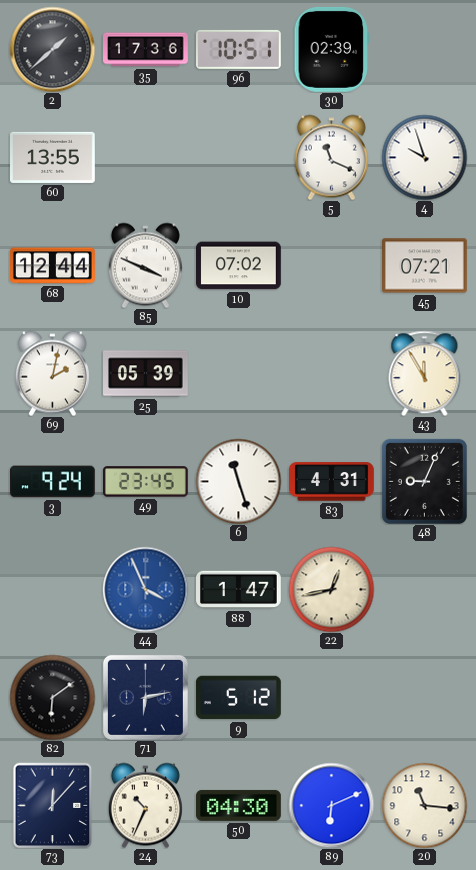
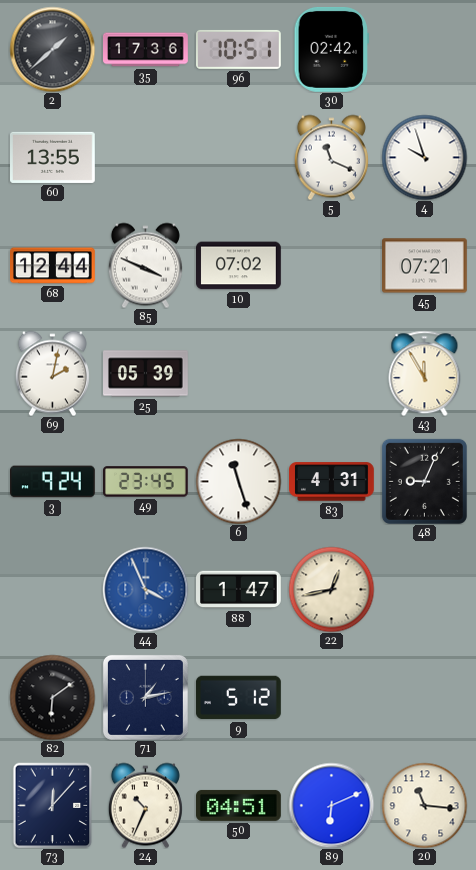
30: 02:39 -> 02:42 (331, 49)
71: 6:13 -> 1:13 (145, 697)
50: 04:30 -> 04:51 (239, 805)
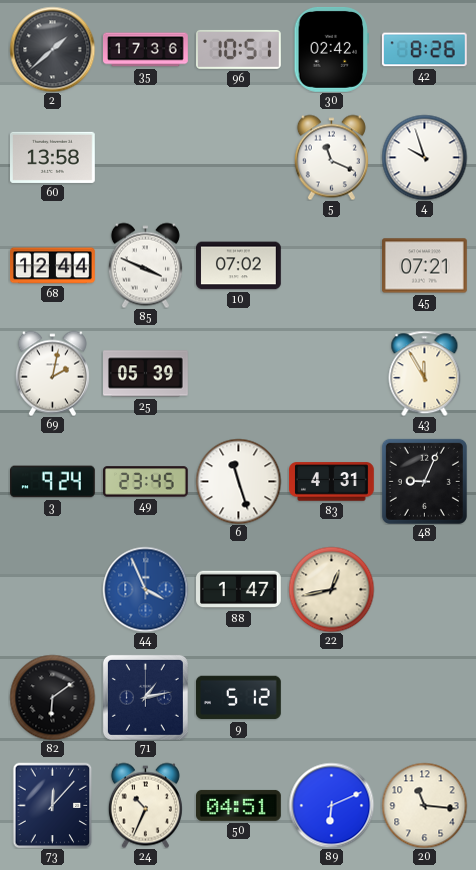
42: none -> 8:26 (424, 50)
60: 13:55 -> 13:58 (53, 157)
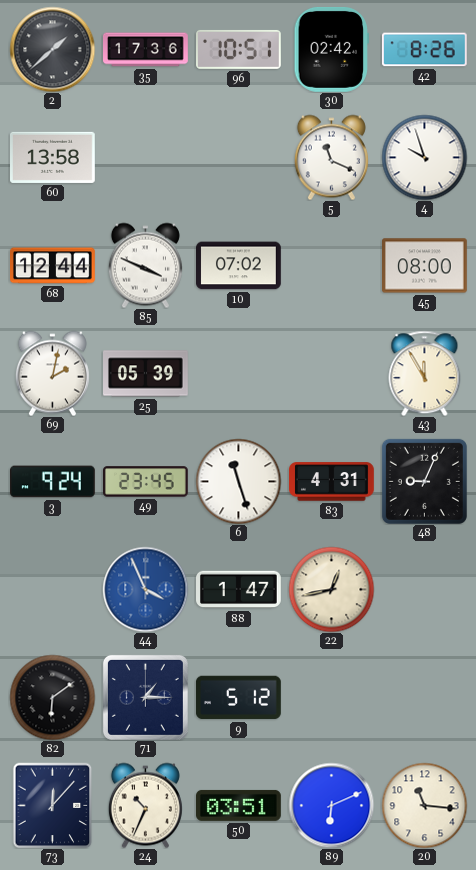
45: 07:21 -> 08:00 (425, 266)
71: 1:13 -> 1:15 (145, 697)
50: 04:51 -> 03:51 (239, 805)
